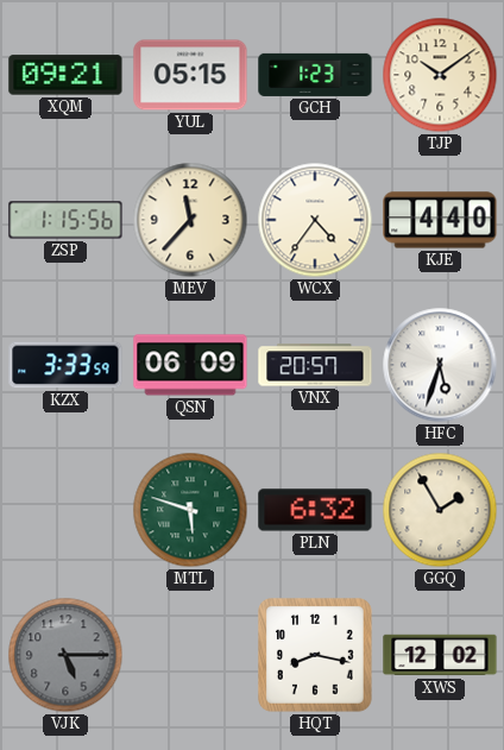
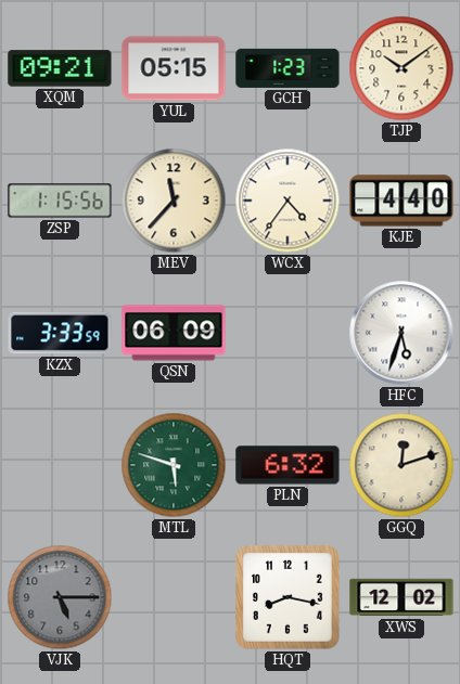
VNX: 20:57 -> none (315, 365)
GGQ: 1:55 -> 12:12 (401, 465)
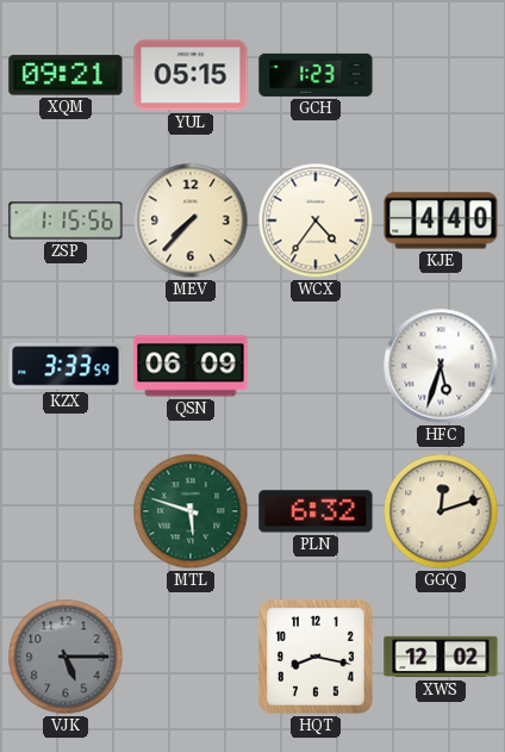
TJP: 10:09 -> none (401, 68)
MEV: 11:37 -> 7:37 (191, 220)
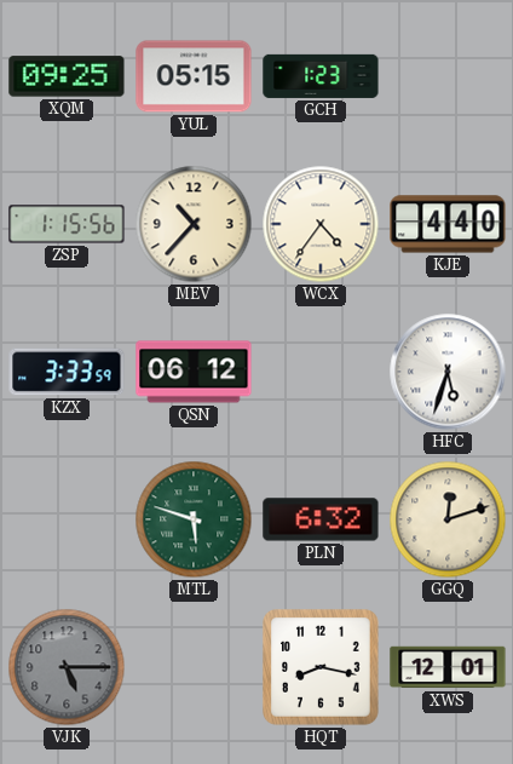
XQM: 09:21 -> 09:25 (67, 76)
MEV: 7:37 -> 10:37 (194, 224)
QSN: 06:09 -> 06:12 (194, 372)
XWS: 12:02 -> 12:01 (448, 667)
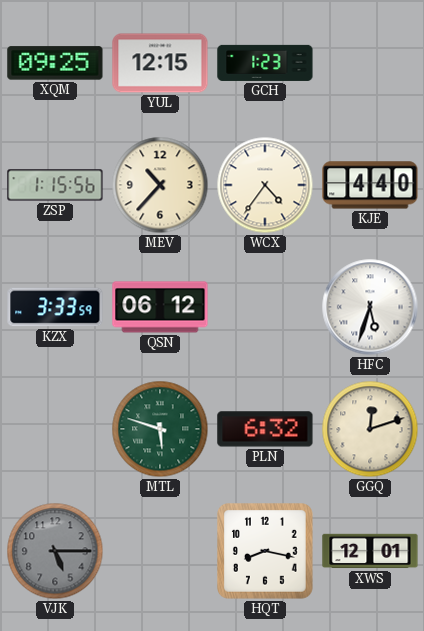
YUL: 05:15 -> 12:15 (160, 63)
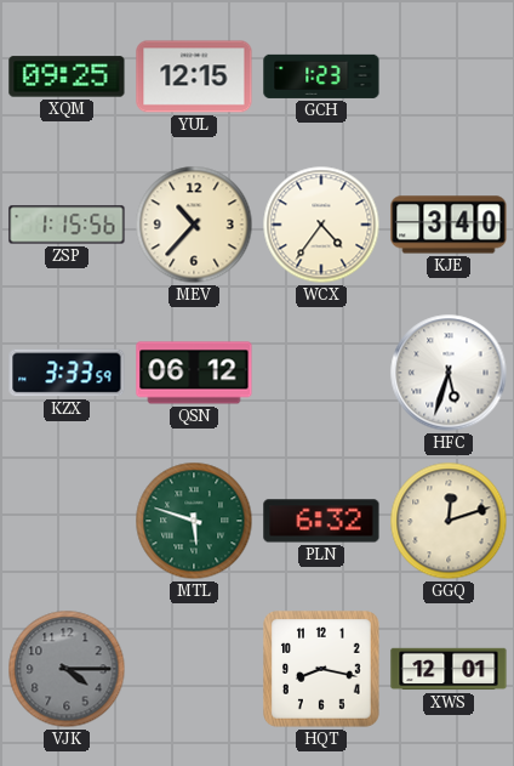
KJE: 4:40 -> 3:40 (449, 225)
VJK: 5:15 -> 4:15 (67, 669)
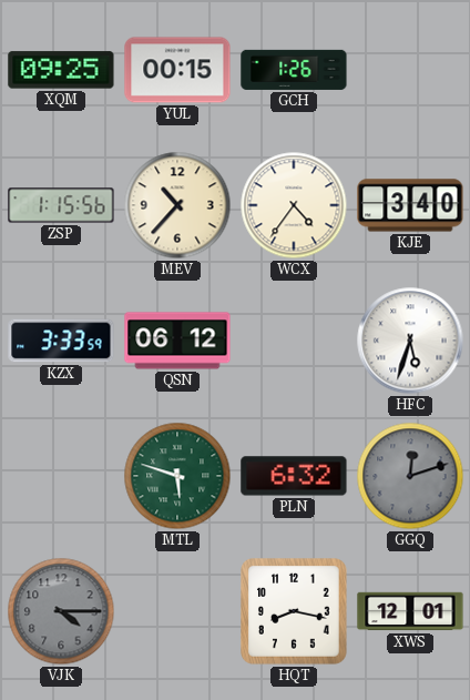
YUL: 12:15 -> 00:15 (177, 70)
GCH: 1:23 -> 1:26 (294, 70)
GGQ dial: cream -> grey (410, 476)
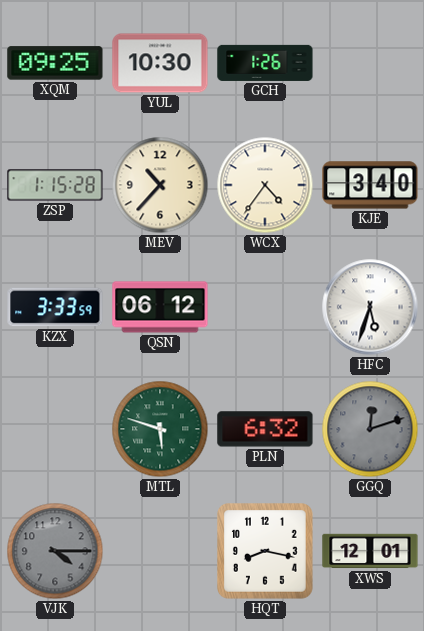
YUL: 00:15 -> 10:30 (160, 63)
ZSP: 1:15:56 -> 1:15:28 (55, 185)
